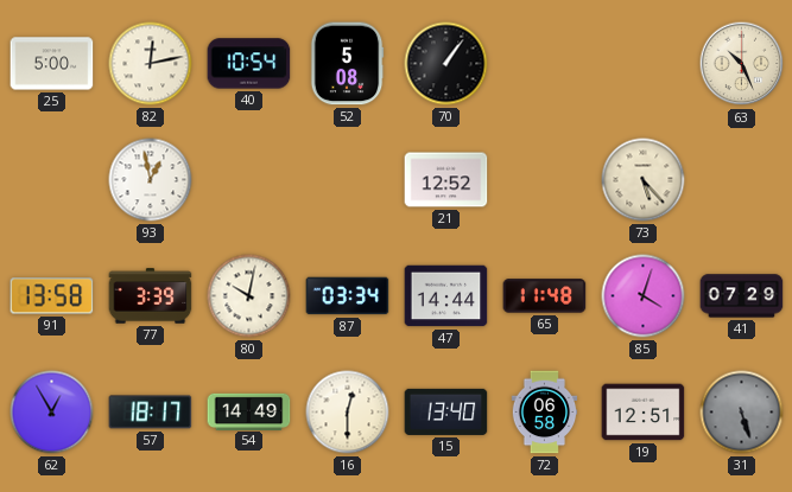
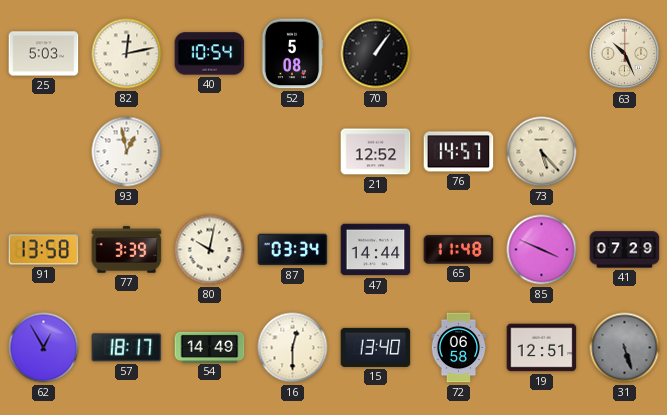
25: 5:00 -> 5:03 (44, 54)
76: none -> 14:57 (459, 152)
85: 4:03 -> 3:49 (542, 250)
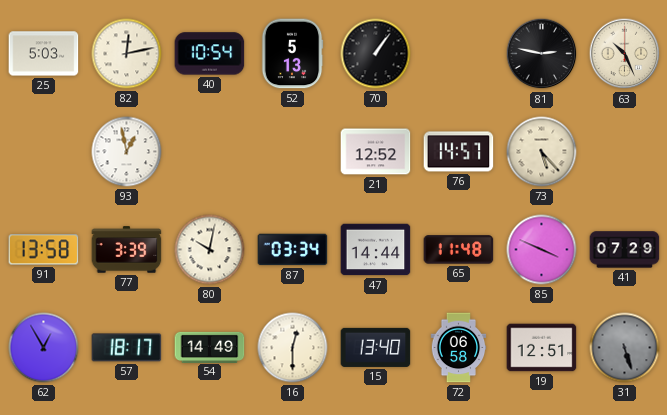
52: 5:08 -> 5:13 (292, 54)
81: none -> 2:47 (542, 54)
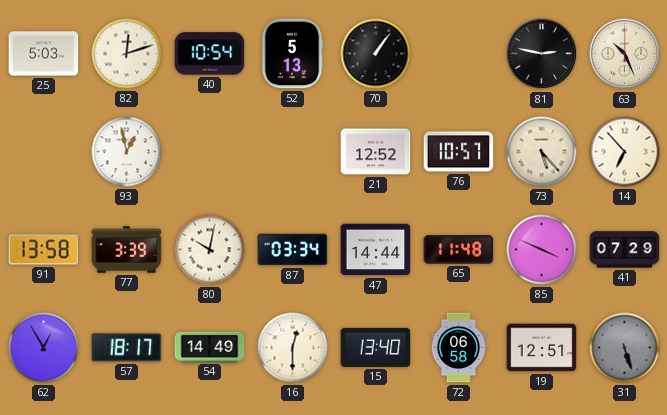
82: 12:13 -> 12:12 (127, 54)
76: 14:57 -> 10:57 (459, 152)
14: none -> 6:53 (625, 152)
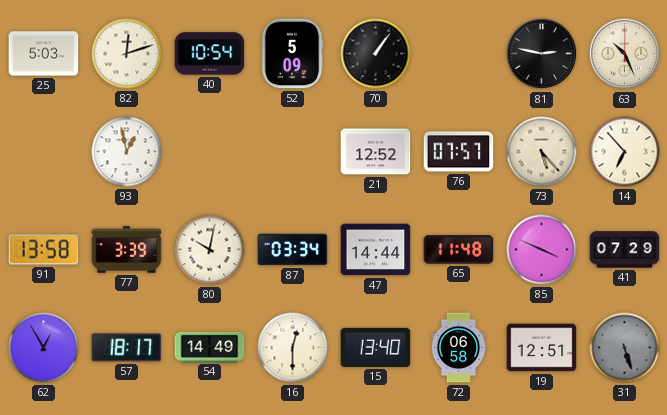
52: 5:13 -> 5:09 (292, 54)
76: 10:57 -> 07:57 (459, 152)
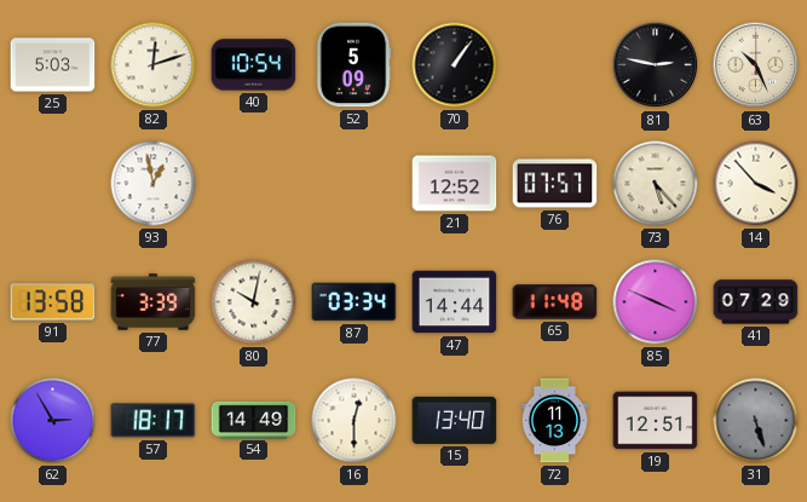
14: 6:53 -> 3:53 (756, 184)
62: 12:55 -> 2:55 (53, 421)
72: 06:58 -> 11:13 (555, 421)
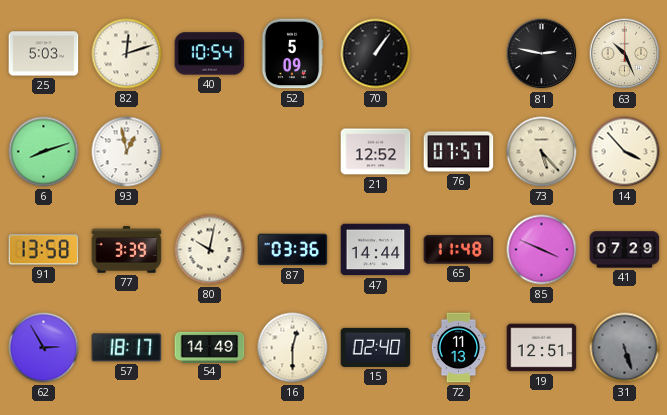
6: none -> 8:12 (44, 152)
87: 03:34 -> 03:36 (293, 250)
15: 13:40 -> 02:40 (376, 347)
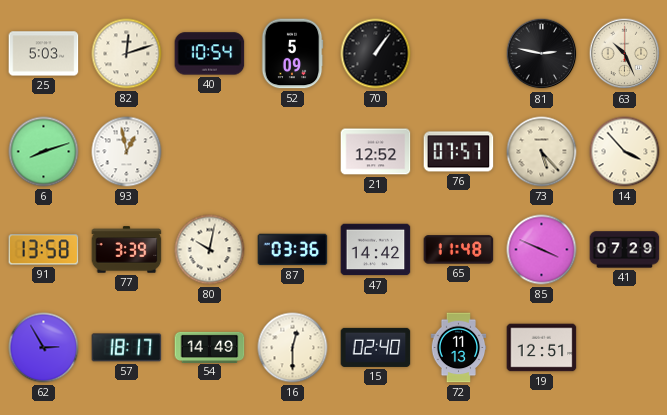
47: 14:44 -> 14:42 (376, 250)
31: 5:27 -> none (625, 348)
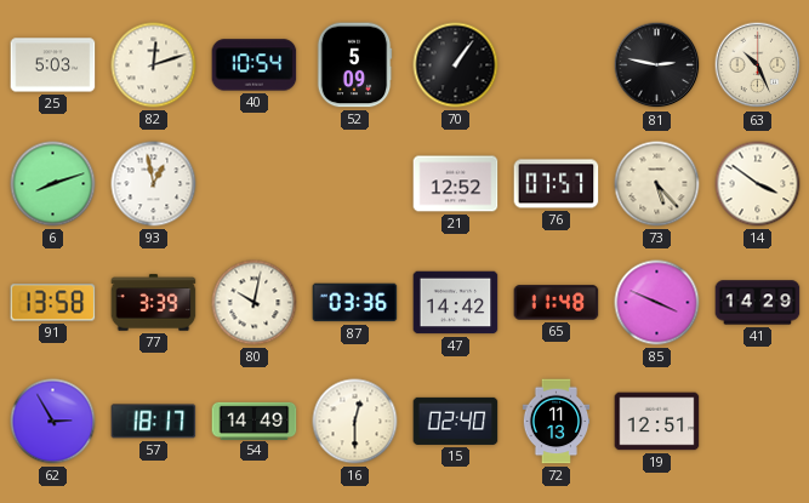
14: 3:53 -> 3:51 (758, 184)
41: 07:29 -> 14:29 (758, 303)
